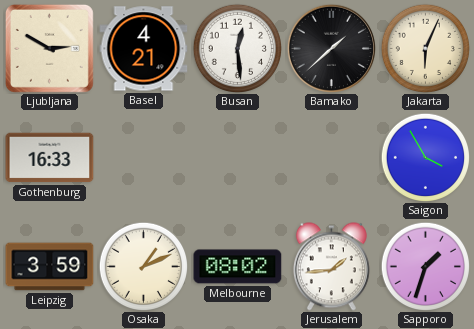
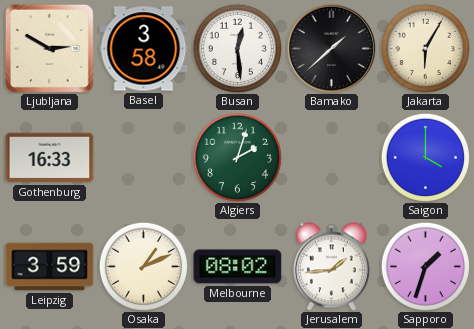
Basel: 4:21 -> 3:58 (144, 49)
Jakarta: 6:04 -> 6:05 (425, 48)
Algiers: none -> 2:03 (237, 157)
Saigon: 3:55 -> 4:00 (425, 157)
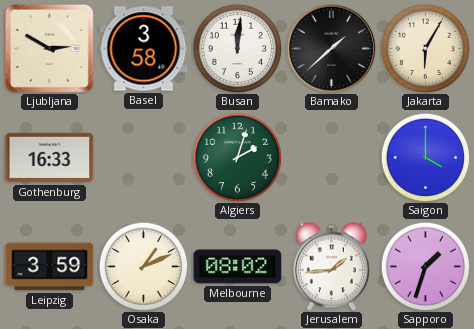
Busan: 12:29 -> 12:01 (237, 48)
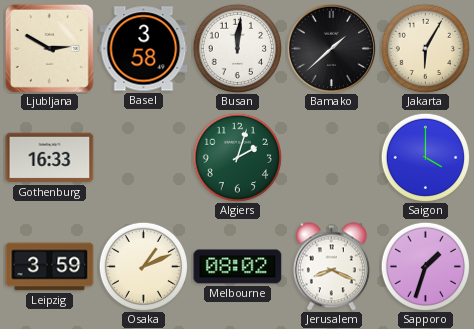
Jerusalem: 1:44 -> 8:19 (331, 267)
